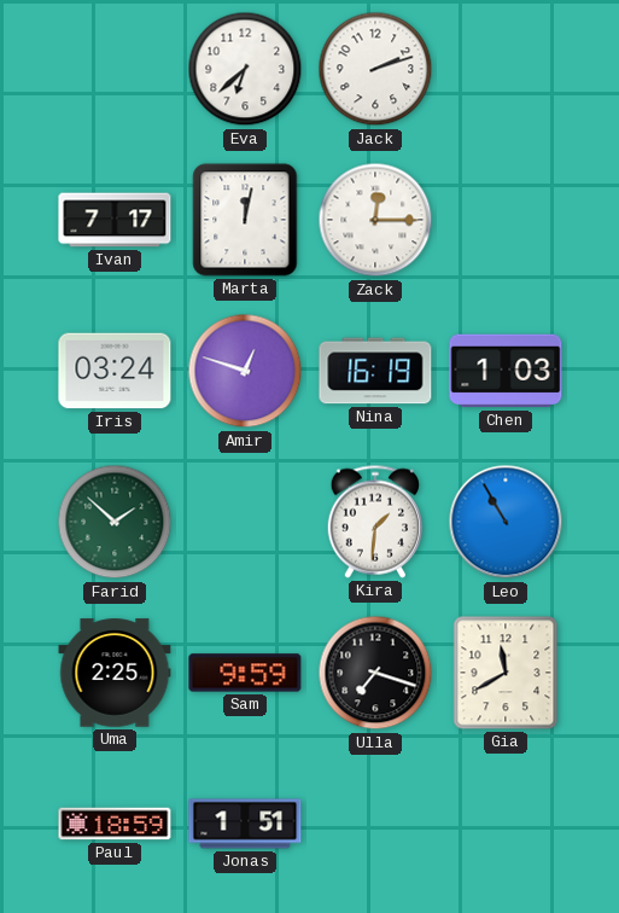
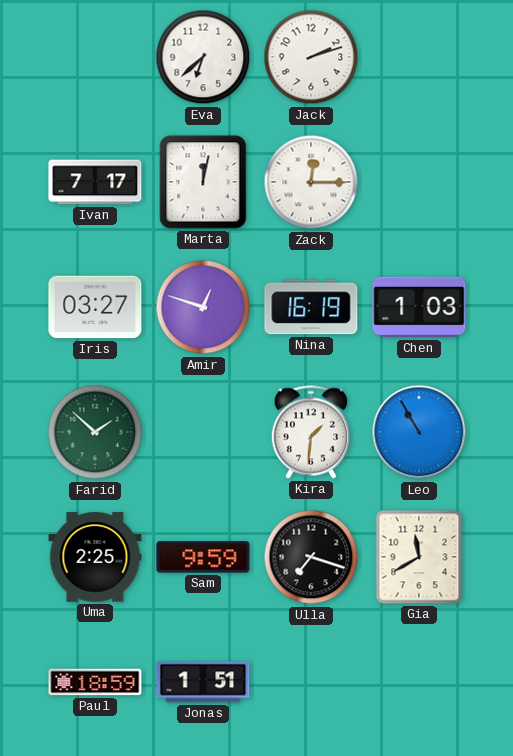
Iris: 03:24 -> 03:27 (95, 307)
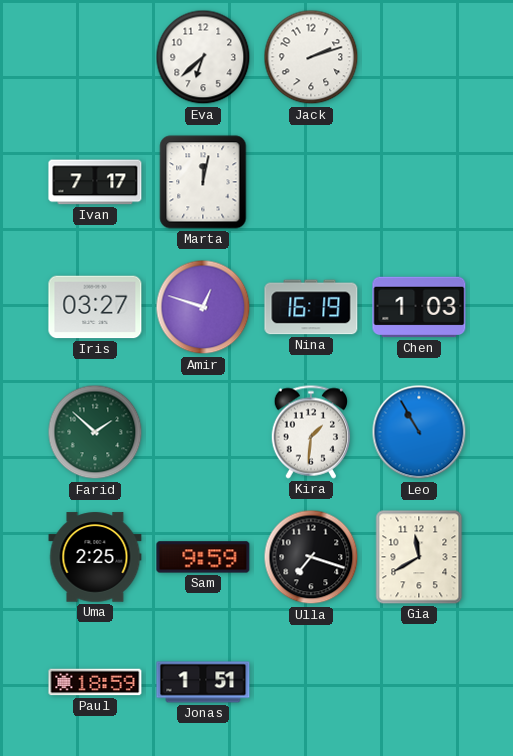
Zack: 12:15 -> none (311, 182)
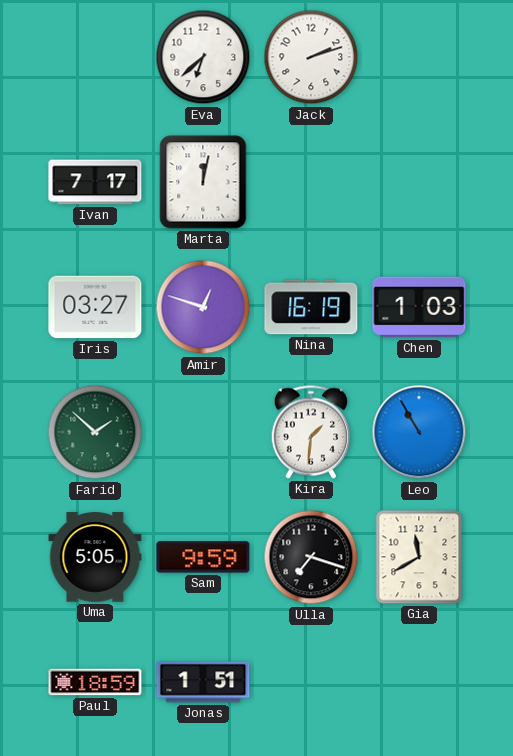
Uma: 2:25 -> 5:05 (95, 557)
